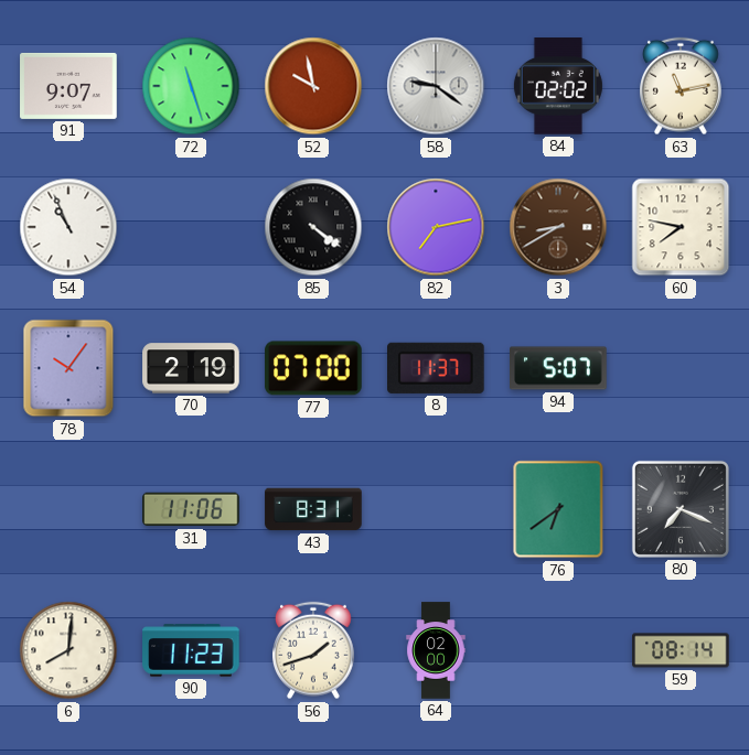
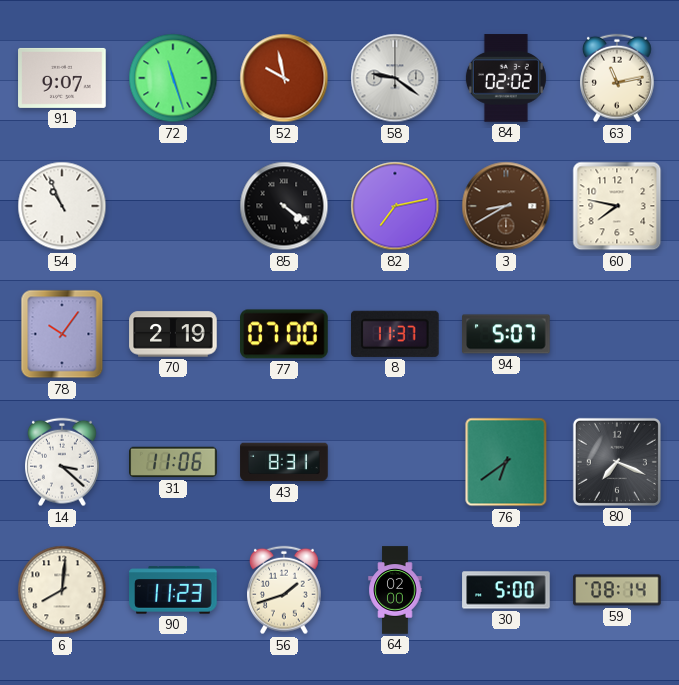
14: none -> 3:22 (63, 462)
30: none -> 5:00 (506, 590)
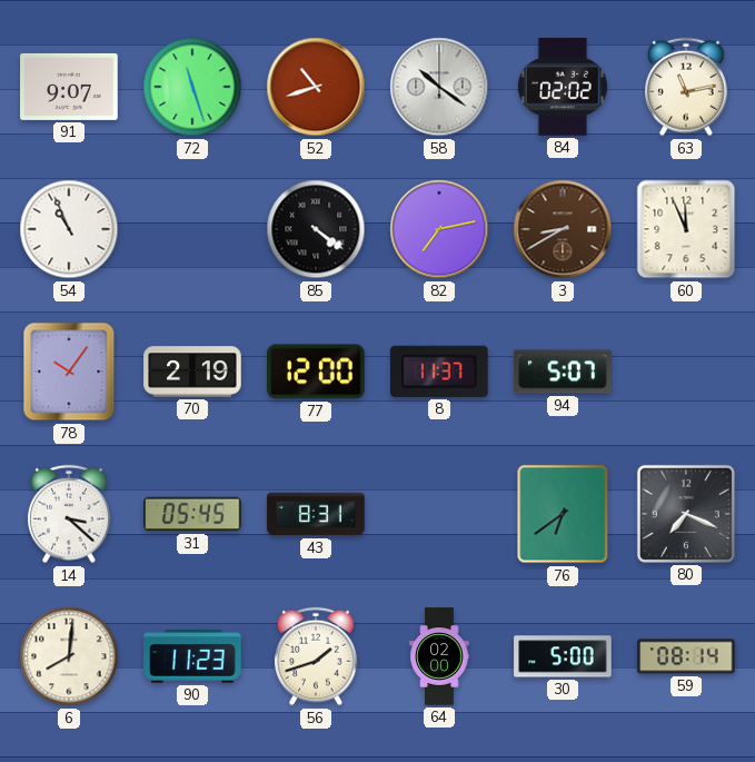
52: 9:58 -> 10:42 (316, 87)
58: 9:21 -> 10:21 (439, 87)
60: 7:47 -> 11:56 (686, 229)
77: 07:00 -> 12:00 (316, 372)
31: 11:06 -> 05:45 (192, 514)
